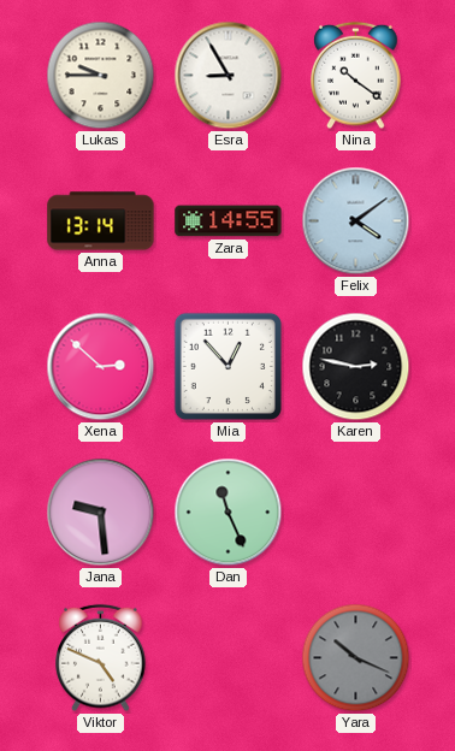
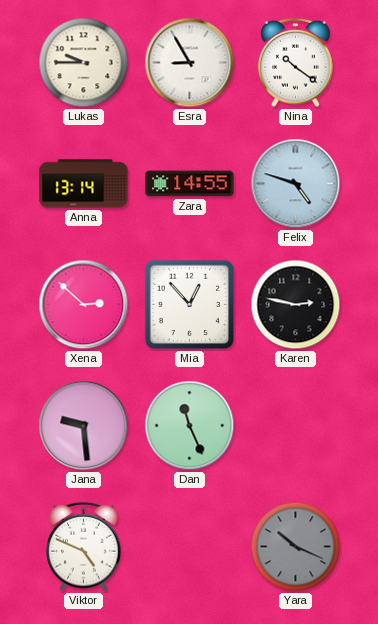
Felix: 4:09 -> 4:48 (296, 184)
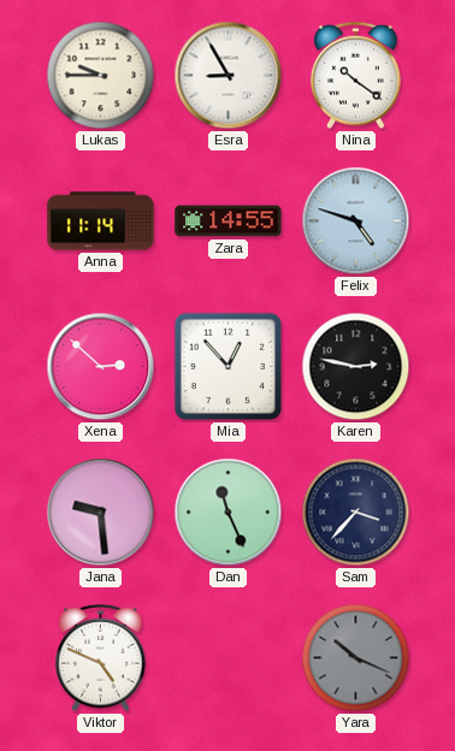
Anna: 13:14 -> 11:14 (101, 221)
Sam: none -> 3:37 (356, 513)
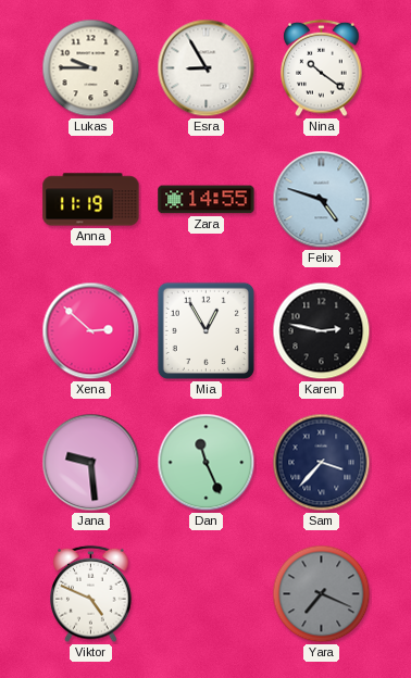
Anna: 11:14 -> 11:19 (91, 200)
Mia: 12:53 -> 12:55 (205, 330)
Yara: 10:19 -> 7:19 (322, 594)
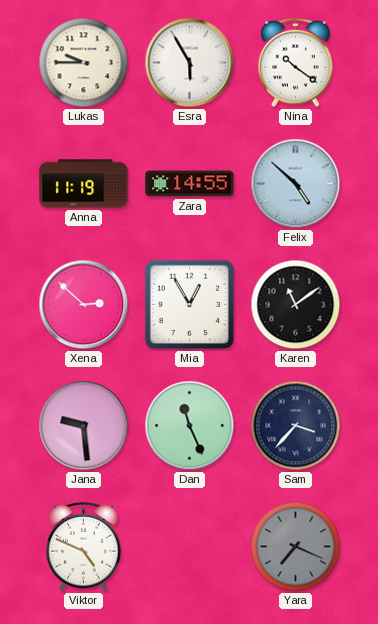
Esra: 8:55 -> 5:55 (190, 63)
Felix: 4:48 -> 4:52 (296, 184)
Karen: 2:47 -> 11:09 (296, 305)
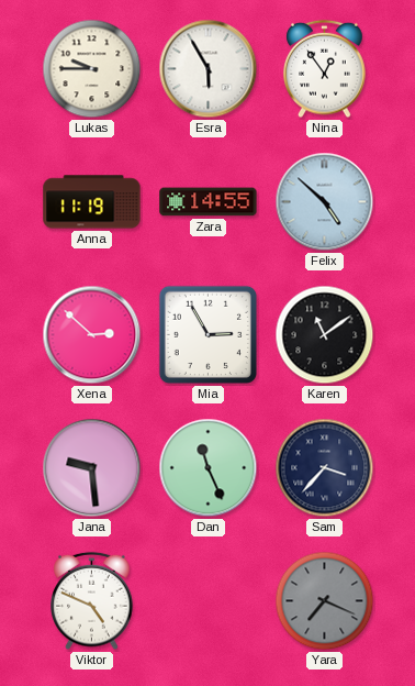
Nina: 10:21 -> 12:54 (325, 69)
Mia: 12:55 -> 2:55 (207, 334)
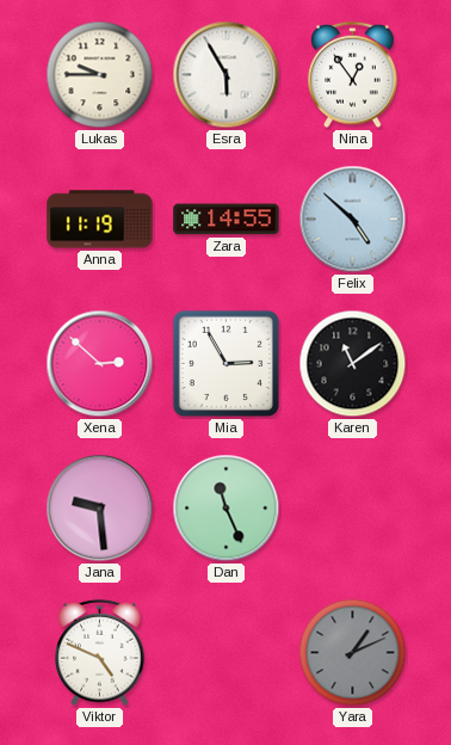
Sam: 3:37 -> none (325, 468)
Yara: 7:19 -> 1:11 (353, 653)
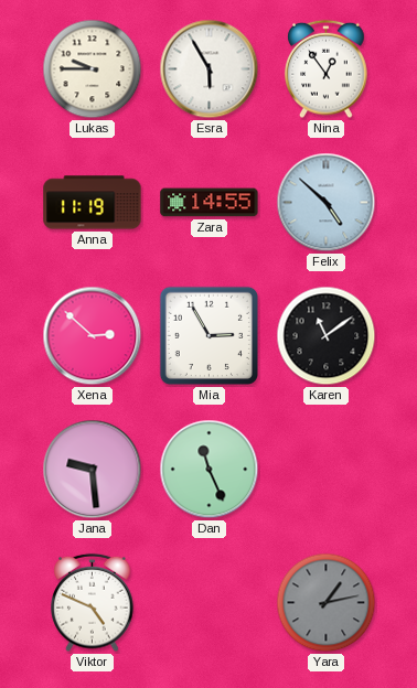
Yara: 1:11 -> 1:13 (327, 603)
